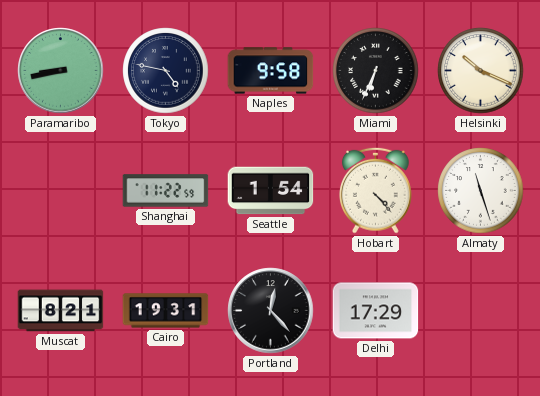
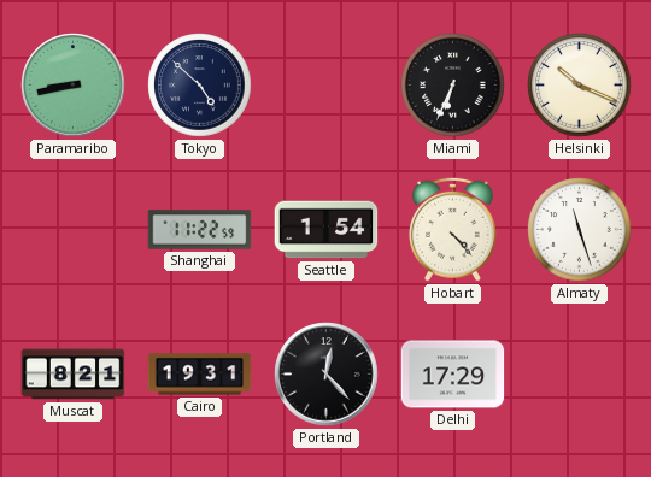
Tokyo: 4:47 -> 4:52 (200, 86)
Naples: 9:58 -> none (271, 71)
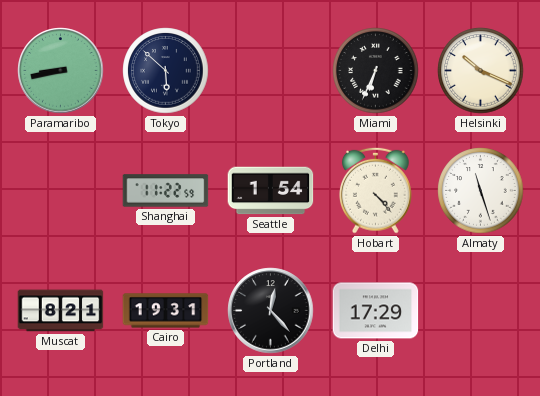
Tokyo: 4:52 -> 5:52 (166, 71)
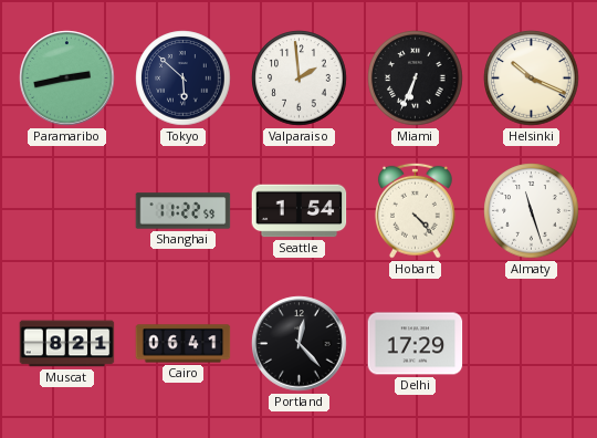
Paramaribo: 8:43 -> 2:43 (67, 79)
Valparaiso: none -> 1:59 (300, 79)
Cairo: 19:31 -> 06:41 (184, 344)
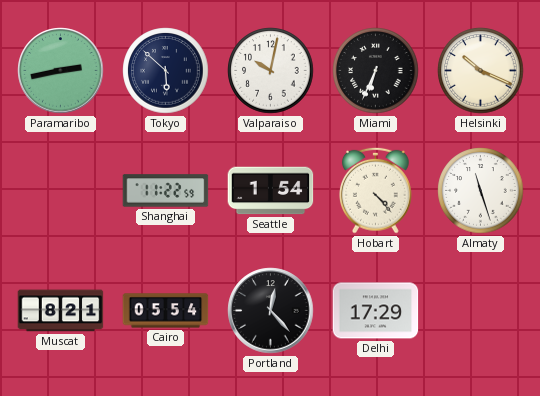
Valparaiso: 1:59 -> 10:02 (271, 71)
Cairo: 06:41 -> 05:54 (166, 311)
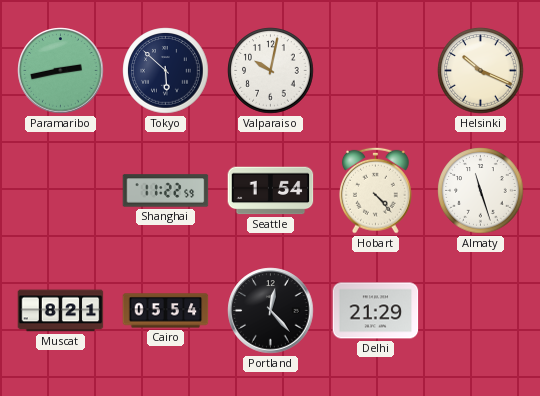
Miami: 6:34 -> none (376, 71)
Delhi: 17:29 -> 21:29 (376, 311)
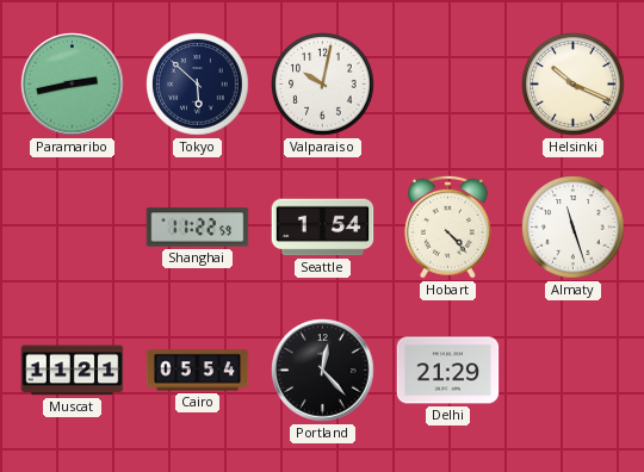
Muscat: 8:21 -> 11:21 (73, 371)
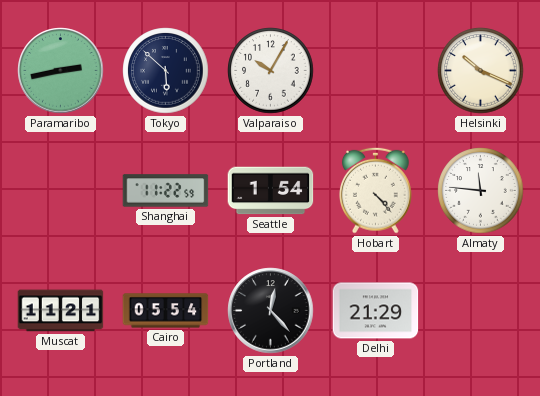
Valparaiso: 10:02 -> 10:05 (271, 71)
Almaty: 11:27 -> 11:46 (481, 191)
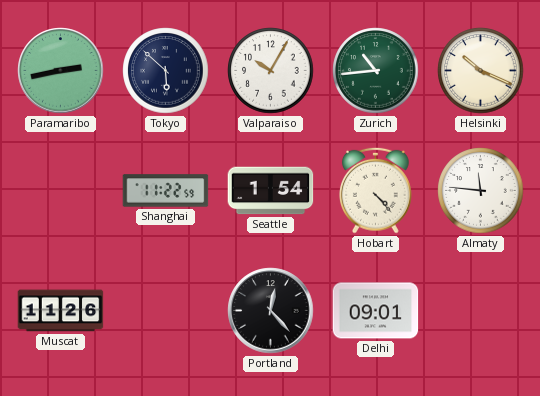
Zurich: none -> 10:44 (376, 71)
Muscat: 11:21 -> 11:26 (61, 311)
Cairo: 05:54 -> none (166, 311)
Delhi: 21:29 -> 09:01 (376, 311)
